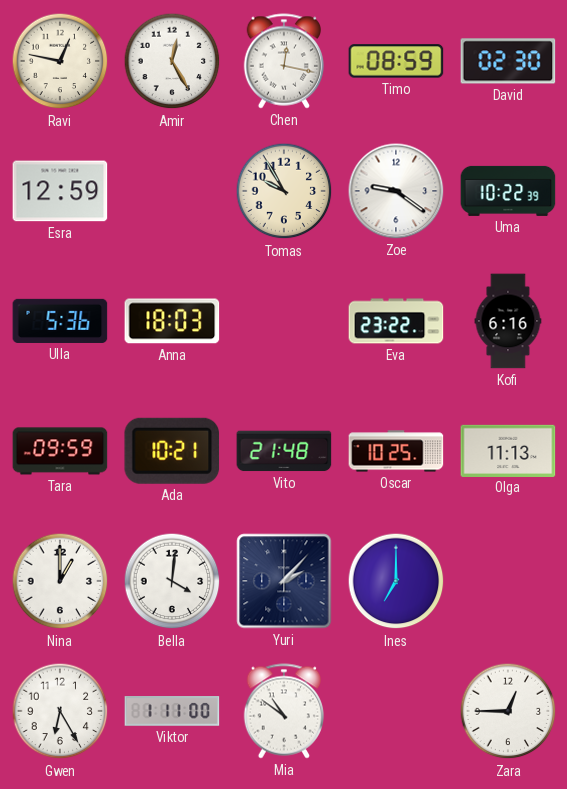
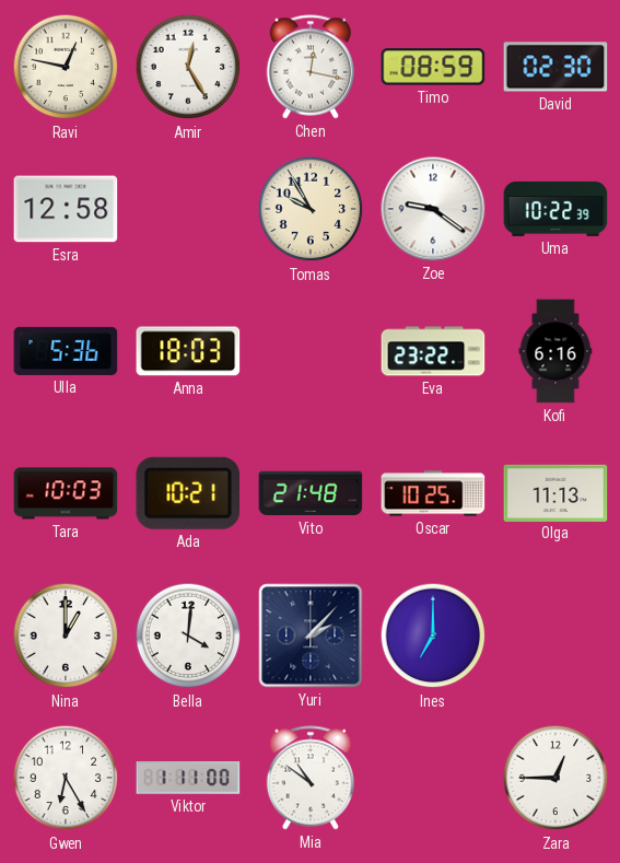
Esra: 12:59 -> 12:58 (66, 209)
Tara: 09:59 -> 10:03 (66, 493)
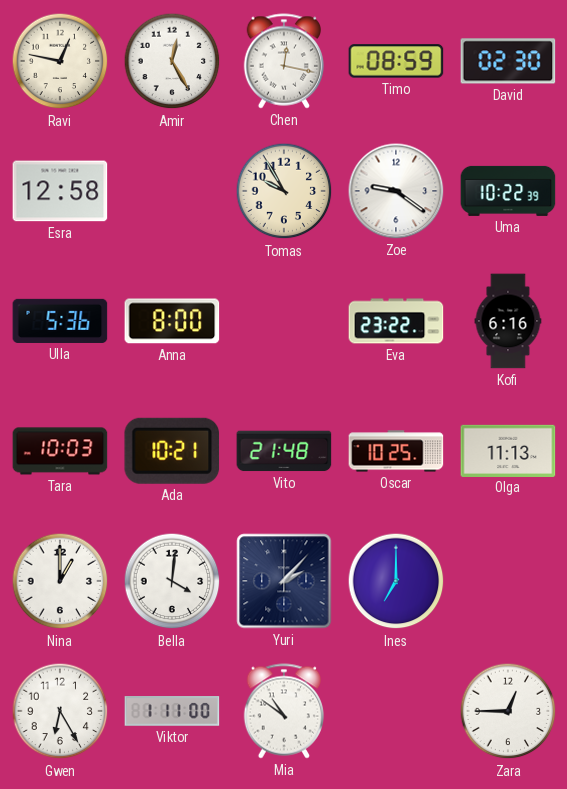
Anna: 18:03 -> 8:00 (172, 321)
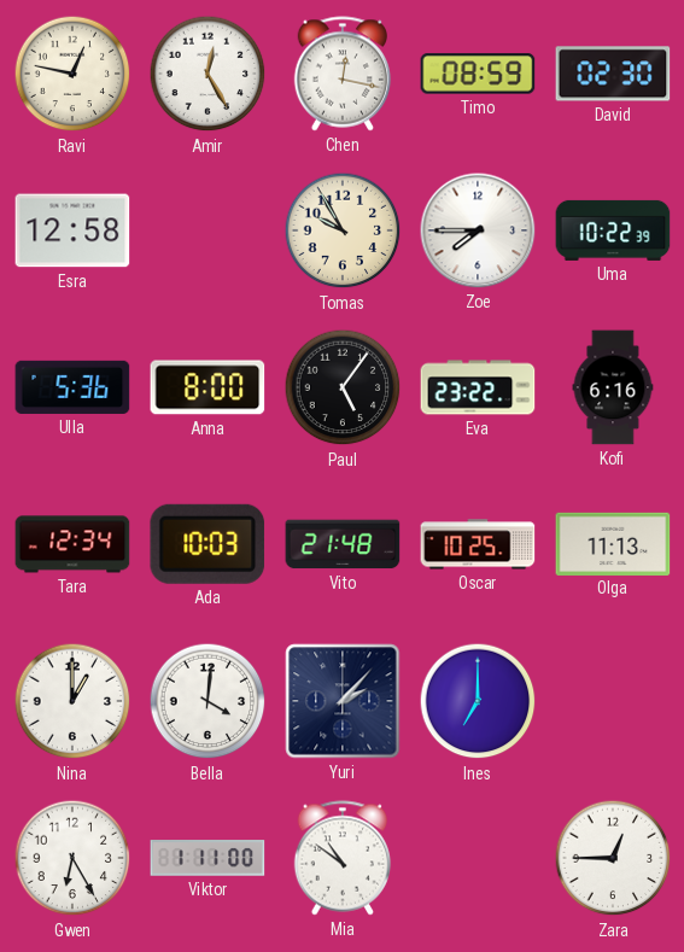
Zoe: 9:21 -> 7:45 (478, 230)
Paul: none -> 5:06 (343, 387)
Tara: 10:03 -> 12:34 (72, 544)
Ada: 10:21 -> 10:03 (207, 544)
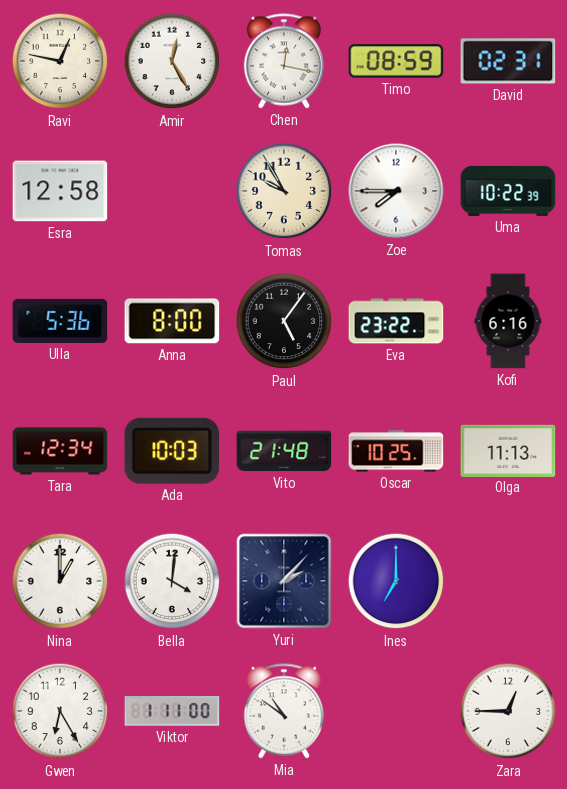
David: 02:30 -> 02:31 (508, 61)
